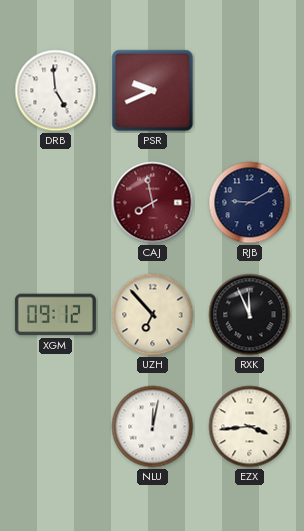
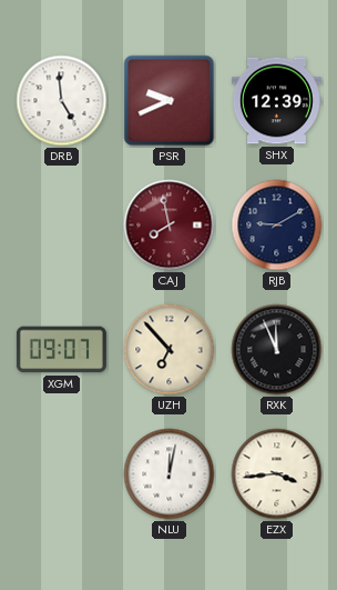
SHX: none -> 12:39 (276, 101)
XGM: 09:12 -> 09:07 (61, 350)
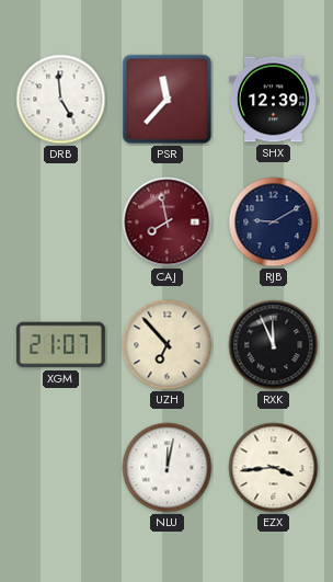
PSR: 9:41 -> 11:37 (168, 100)
XGM: 09:07 -> 21:07 (60, 345)
